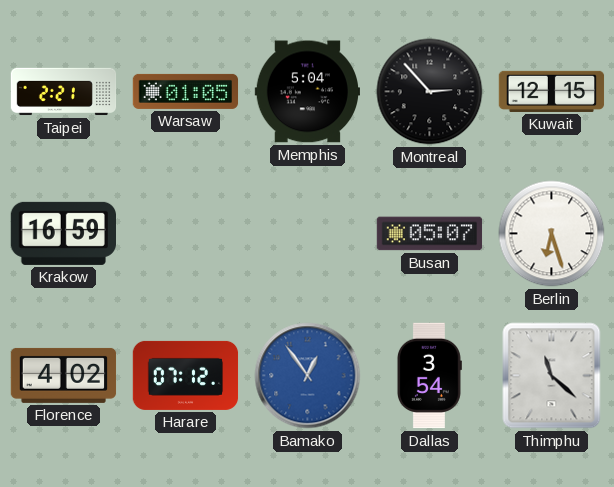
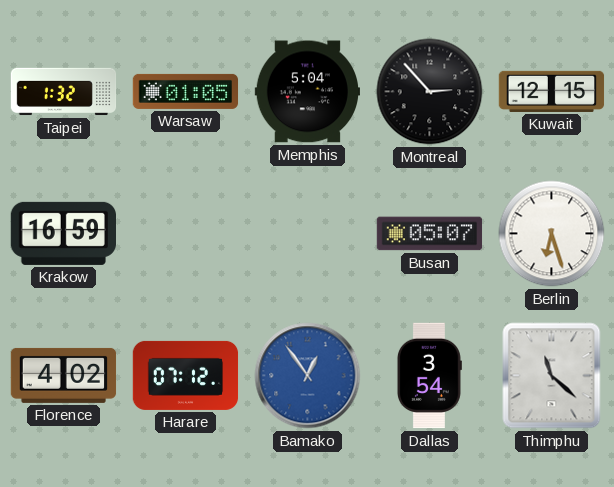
Taipei: 2:21 -> 1:32 (64, 92)
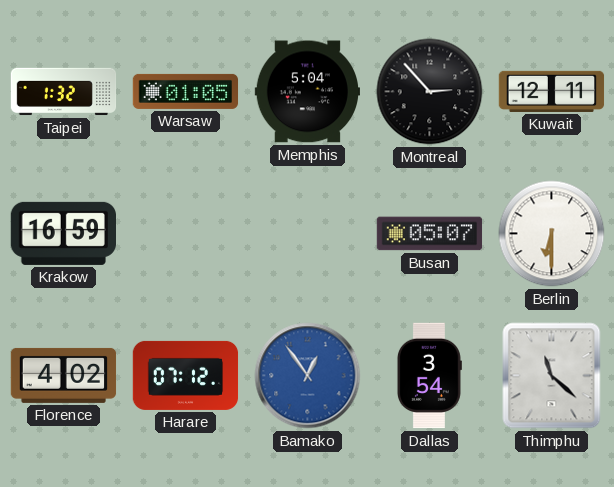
Kuwait: 12:15 -> 12:11 (552, 91)
Berlin: 6:27 -> 6:30 (552, 234)
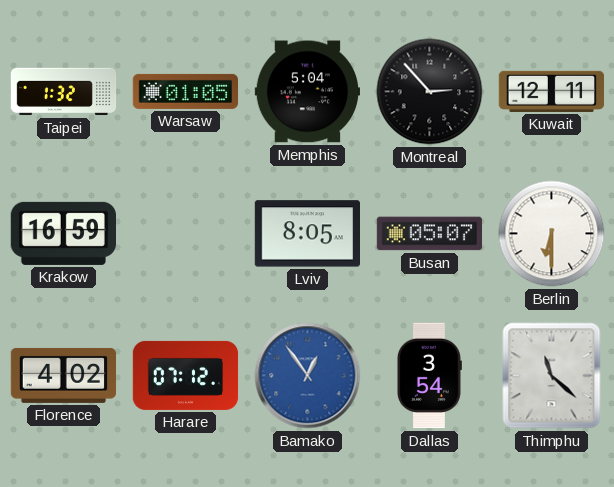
Lviv: none -> 8:05 (307, 234)
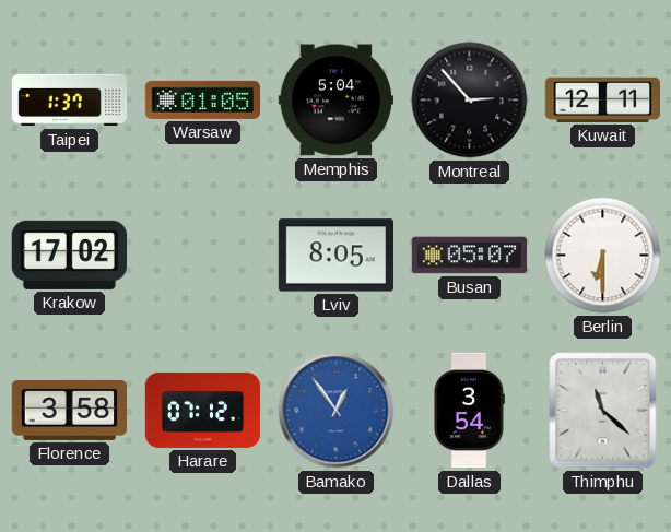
Taipei: 1:32 -> 1:37 (70, 101)
Krakow: 16:59 -> 17:02 (69, 255)
Florence: 4:02 -> 3:58 (70, 410)
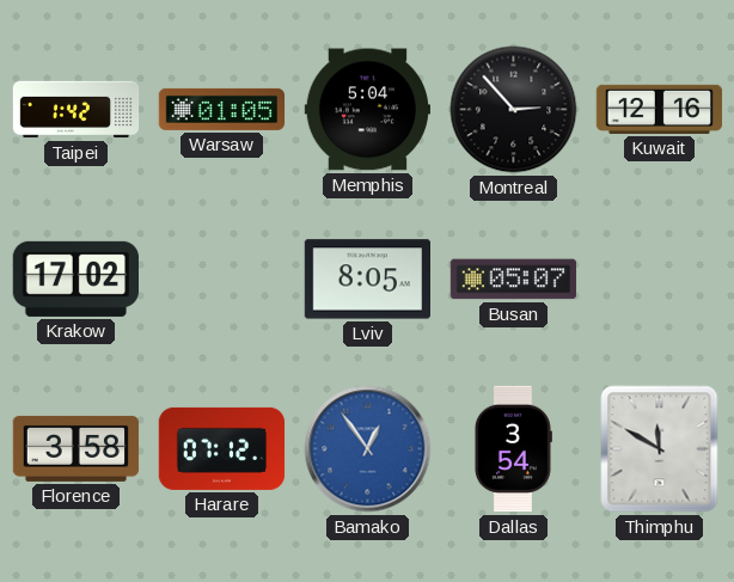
Taipei: 1:37 -> 1:42 (77, 110)
Kuwait: 12:11 -> 12:16 (660, 109)
Berlin: 6:30 -> none (603, 256)
Thimphu: 11:22 -> 11:50 (660, 449)
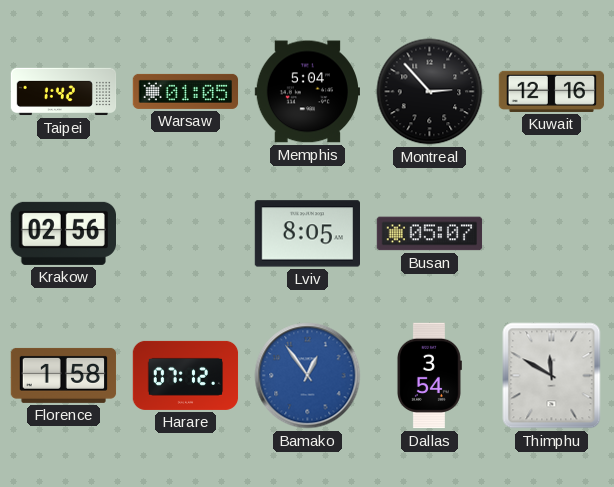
Krakow: 17:02 -> 02:56 (63, 233)
Florence: 3:58 -> 1:58 (64, 375)
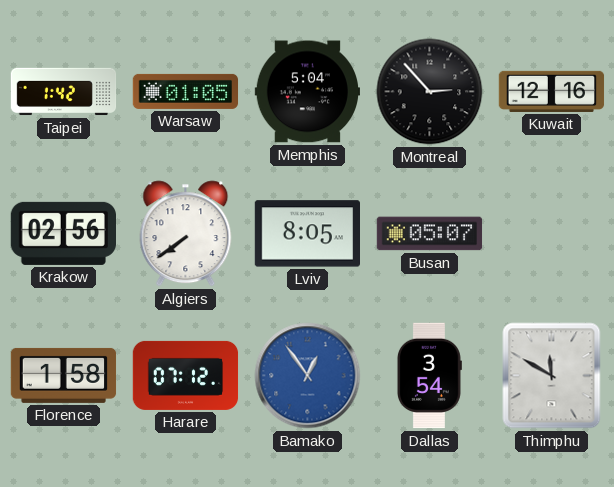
Algiers: none -> 7:39 (186, 234)
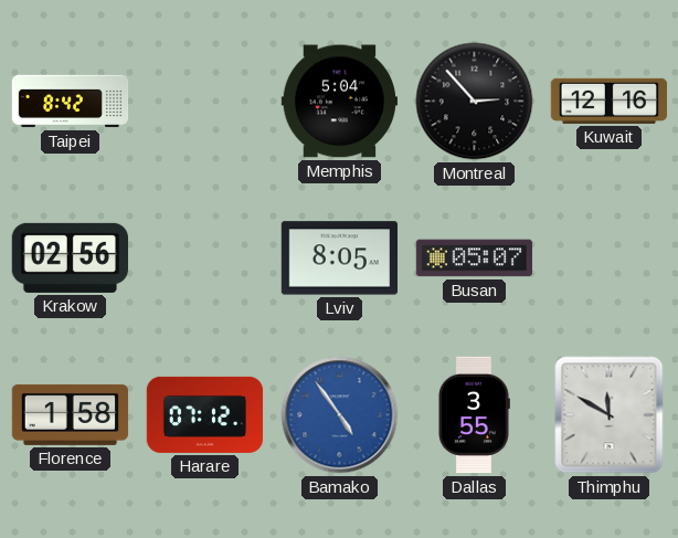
Taipei: 1:42 -> 8:42 (71, 102)
Warsaw: 01:05 -> none (186, 91)
Algiers: 7:39 -> none (186, 234)
Bamako: 12:54 -> 4:54 (340, 415)
Dallas: 3:54 -> 3:55 (474, 415)
